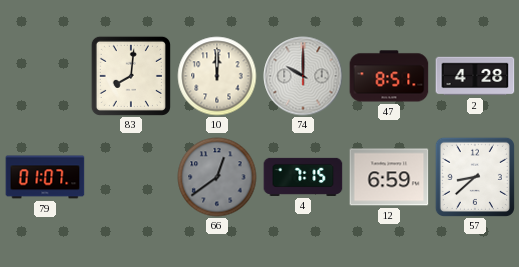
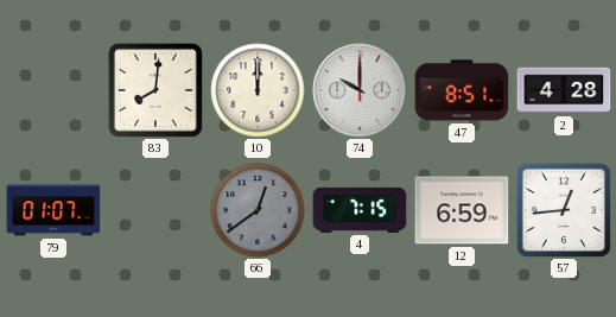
57: 8:38 -> 12:44 (564, 210)
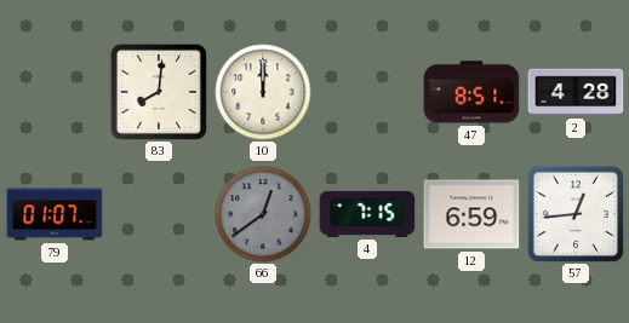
74: 10:00 -> none (360, 90)
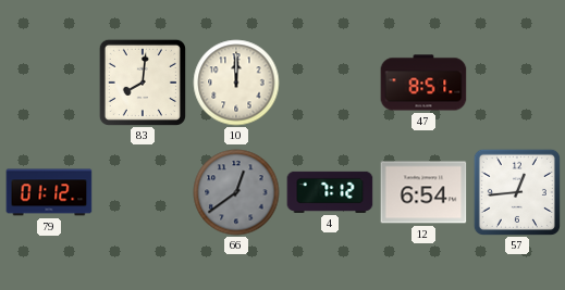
2: 4:28 -> none (576, 92)
79: 01:07 -> 01:12 (49, 192)
4: 7:15 -> 7:12 (330, 192)
12: 6:59 -> 6:54 (423, 192)
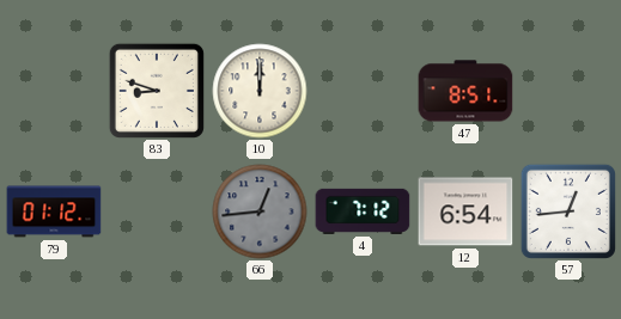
83: 8:01 -> 8:48 (157, 91)
66: 12:39 -> 12:44 (260, 211)
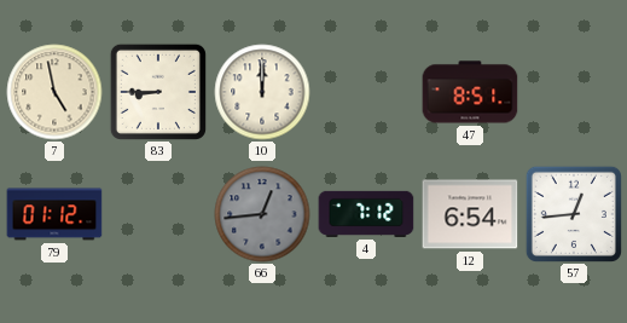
7: none -> 4:58 (54, 92)
83: 8:48 -> 8:45 (158, 92)
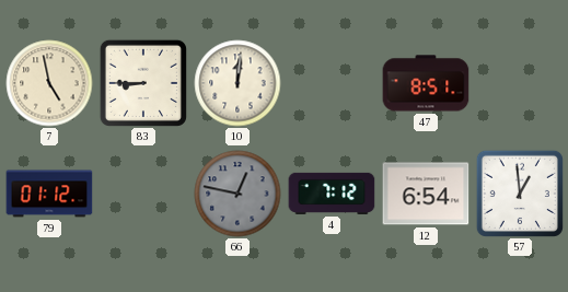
10: 12:00 -> 12:01 (237, 83)
66: 12:44 -> 12:47 (237, 194)
57: 12:44 -> 12:59 (520, 194)
